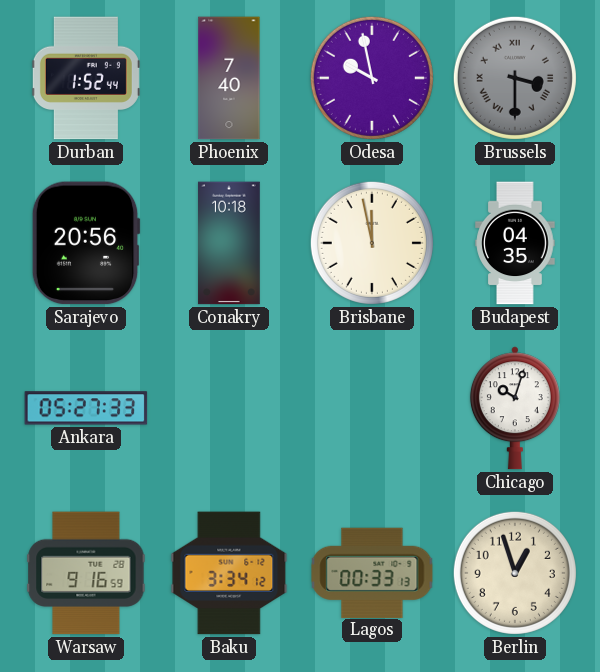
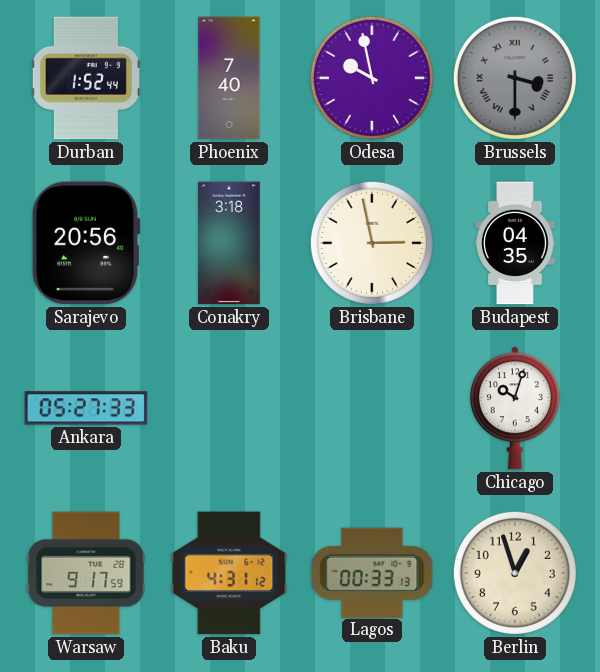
Conakry: 10:18 -> 3:18 (229, 243)
Brisbane: 11:58 -> 2:58 (372, 243)
Warsaw: 9:16 -> 9:17 (86, 573)
Baku: 3:34 -> 4:31 (229, 573)
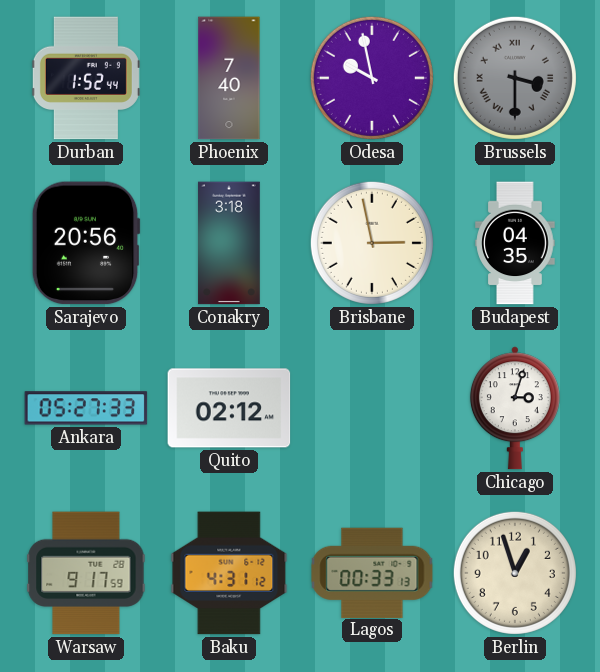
Quito: none -> 02:12 (229, 408)
Chicago: 10:03 -> 3:03 (515, 408)
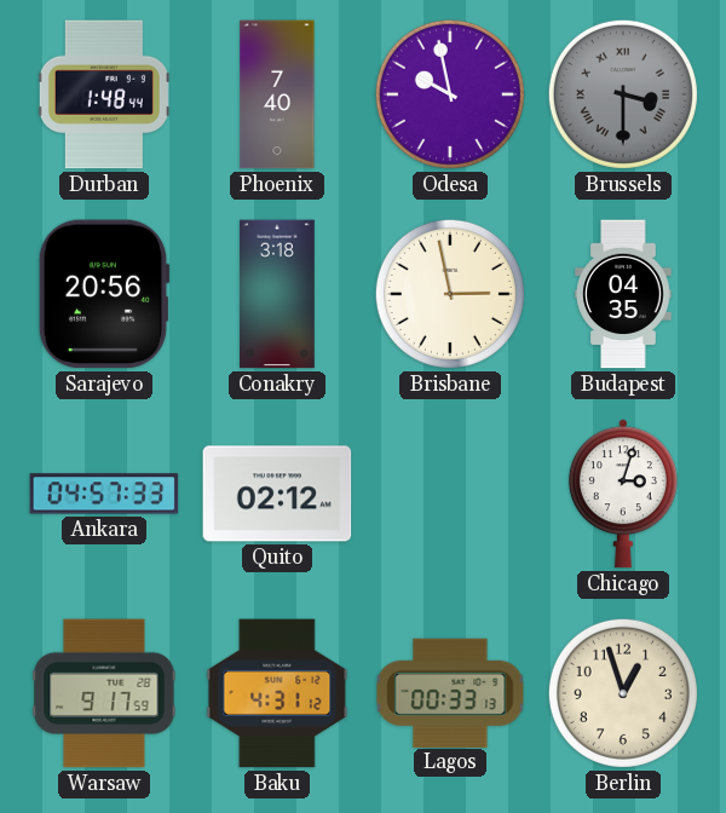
Durban: 1:52 -> 1:48 (104, 94)
Ankara: 05:27 -> 04:57 (104, 494)
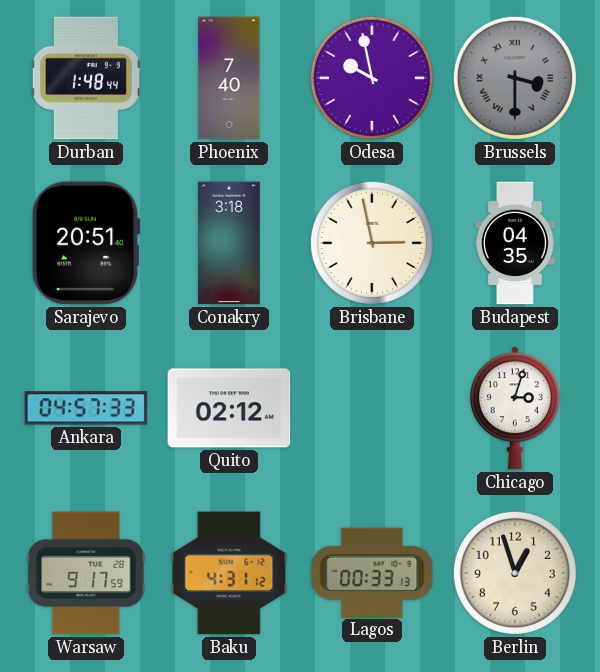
Sarajevo: 20:56 -> 20:51 (86, 243)
